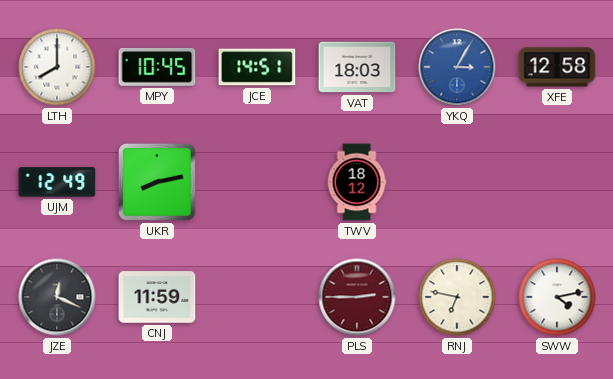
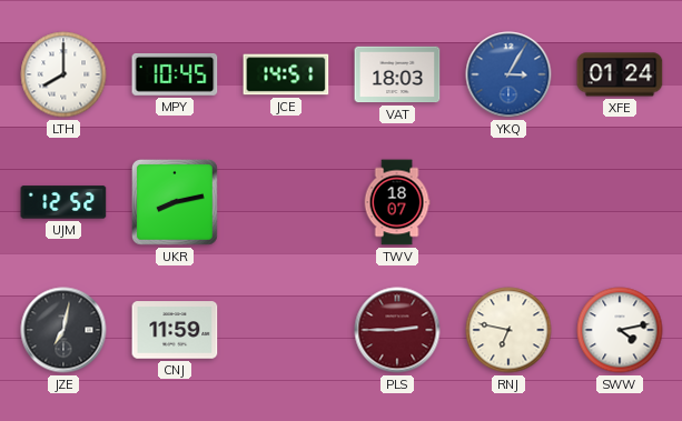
XFE: 12:58 -> 01:24 (620, 74)
UJM: 12:49 -> 12:52 (63, 202)
TWV: 18:12 -> 18:07 (397, 202)
JZE: 12:19 -> 7:02 (63, 330)
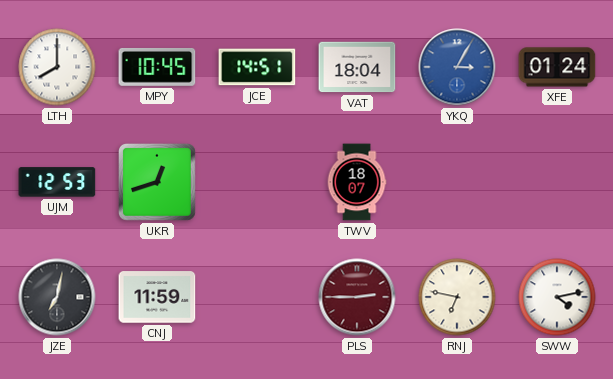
VAT: 18:03 -> 18:04 (357, 67)
UJM: 12:52 -> 12:53 (57, 182)
UKR: 8:13 -> 12:42 (158, 183)
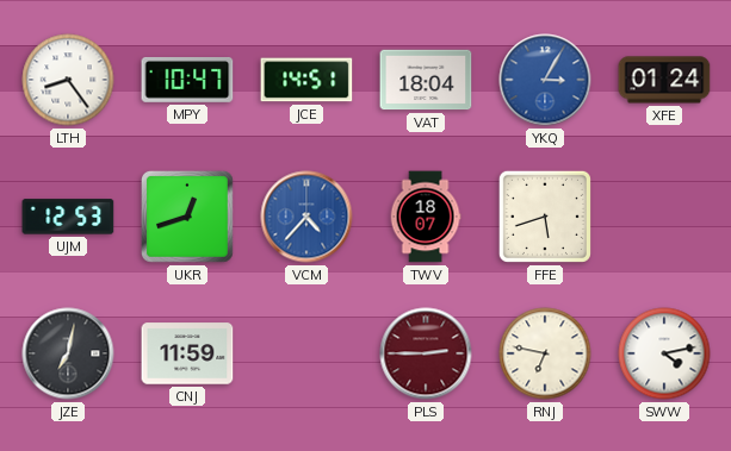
LTH: 8:00 -> 8:24 (68, 80)
MPY: 10:45 -> 10:47 (187, 80)
VCM: none -> 4:37 (306, 217)
FFE: none -> 5:42 (545, 217)
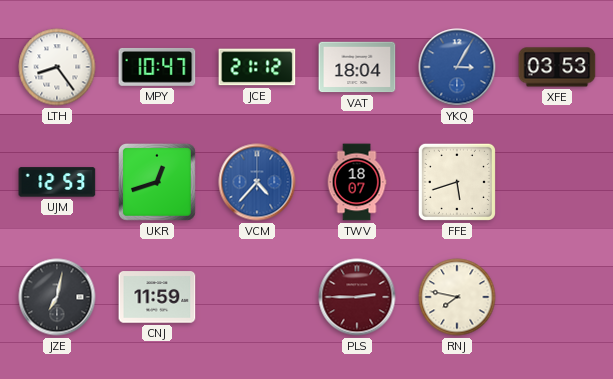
JCE: 14:51 -> 21:12 (257, 67)
XFE: 01:24 -> 03:53 (557, 67)
RNJ: 6:47 -> 7:47 (457, 297)
SWW: 4:13 -> none (664, 353)
